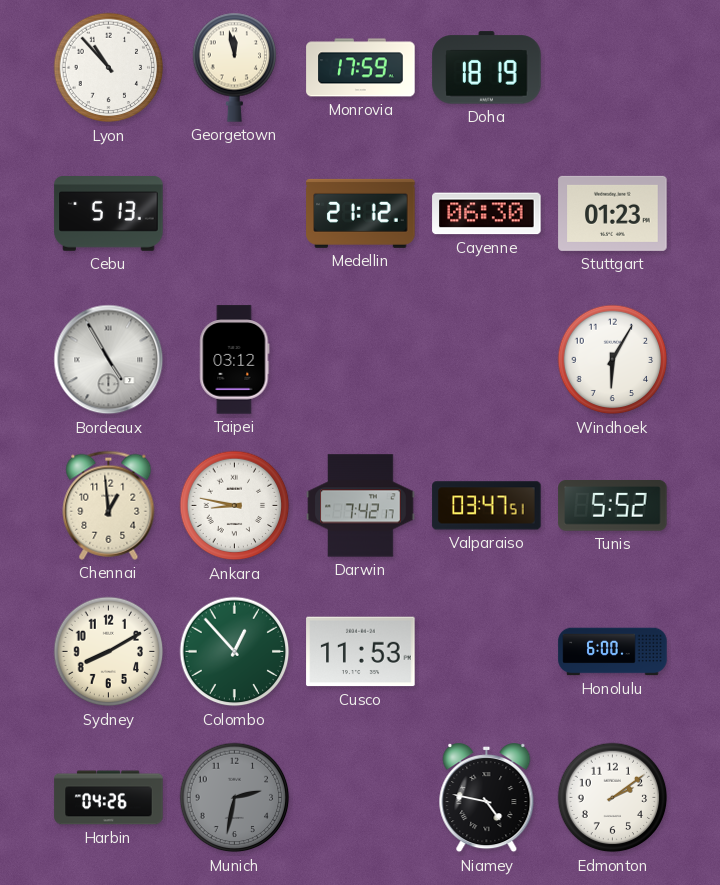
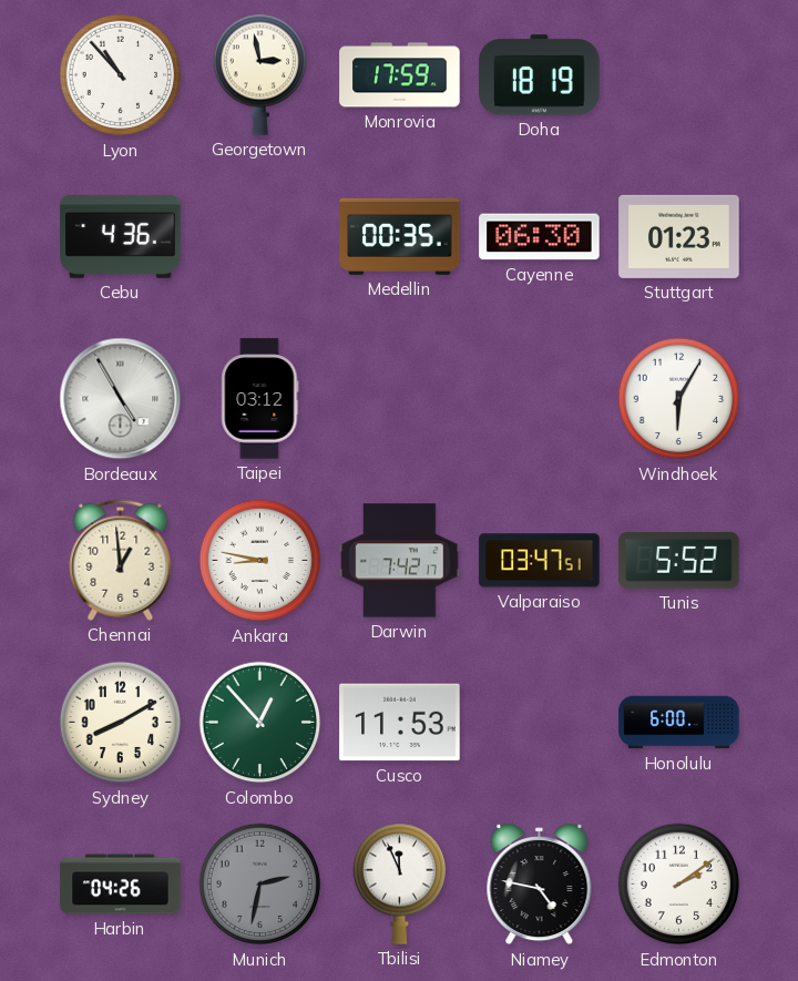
Georgetown: 11:58 -> 2:58 (260, 74)
Cebu: 5:13 -> 4:36 (121, 237)
Medellin: 21:12 -> 00:35 (400, 236)
Tbilisi: none -> 11:56 (400, 883)
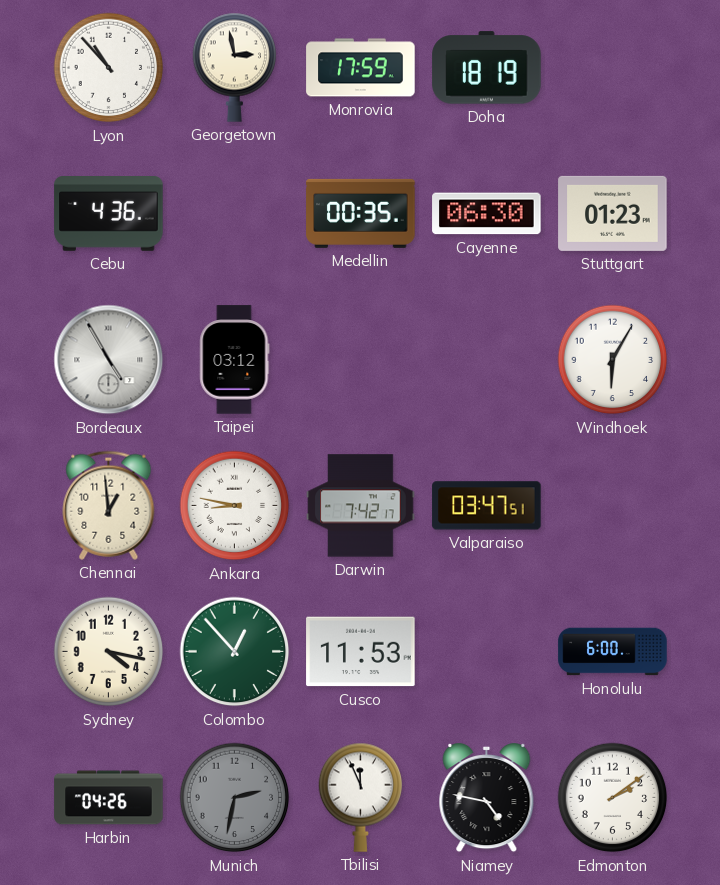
Tunis: 5:52 -> none (679, 561)
Sydney: 8:10 -> 4:17 (109, 652)
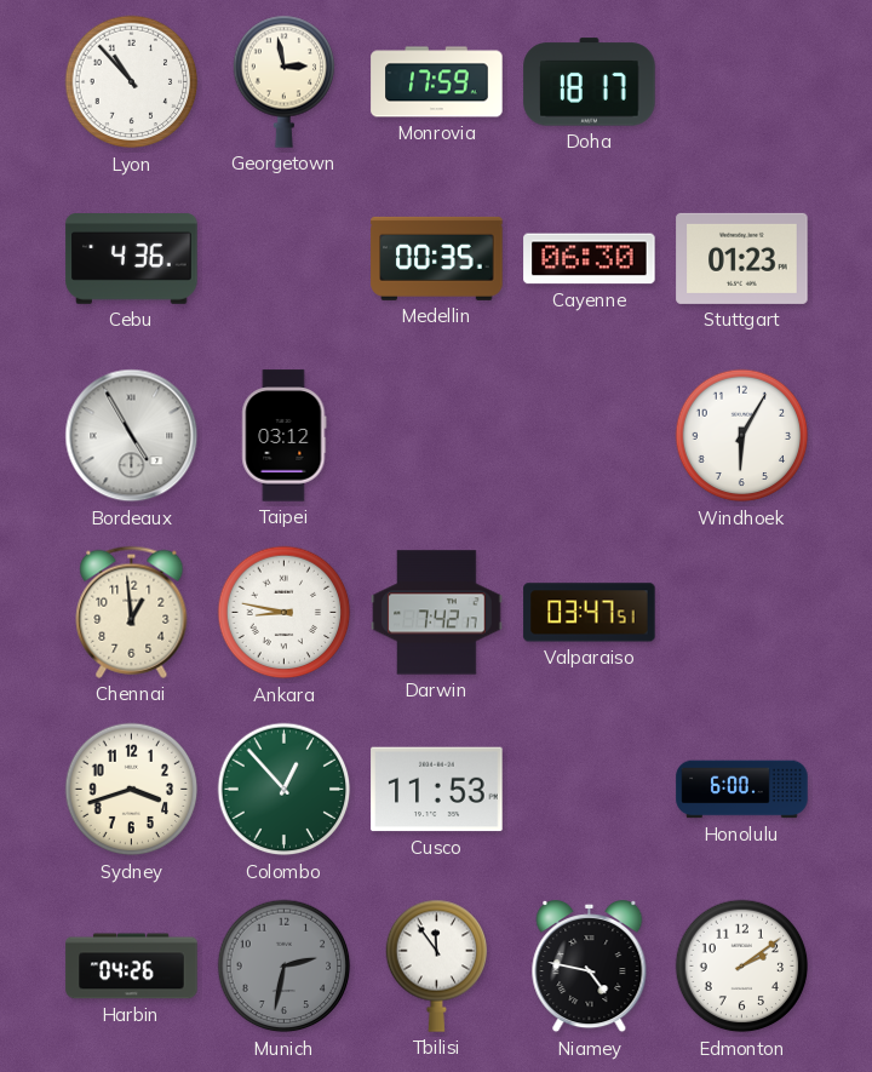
Doha: 18:19 -> 18:17 (590, 82)
Sydney: 4:17 -> 3:42 (132, 790)
Tbilisi: 11:56 -> 11:54 (437, 965)
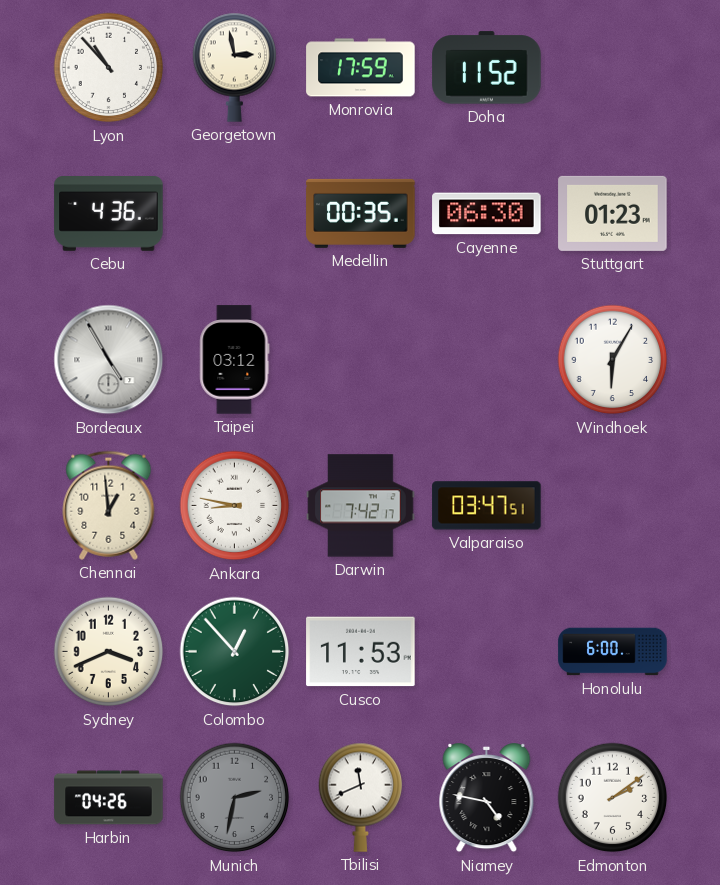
Doha: 18:17 -> 11:52 (487, 68)
Sydney: 3:42 -> 3:41 (109, 652)
Tbilisi: 11:54 -> 11:41 (361, 797)
